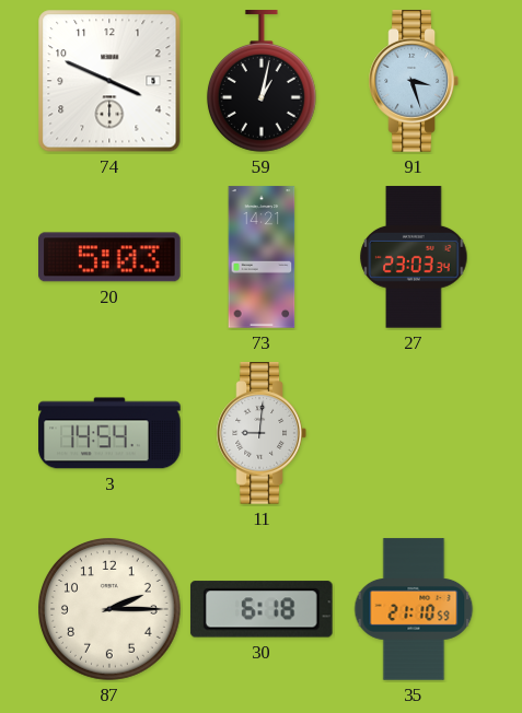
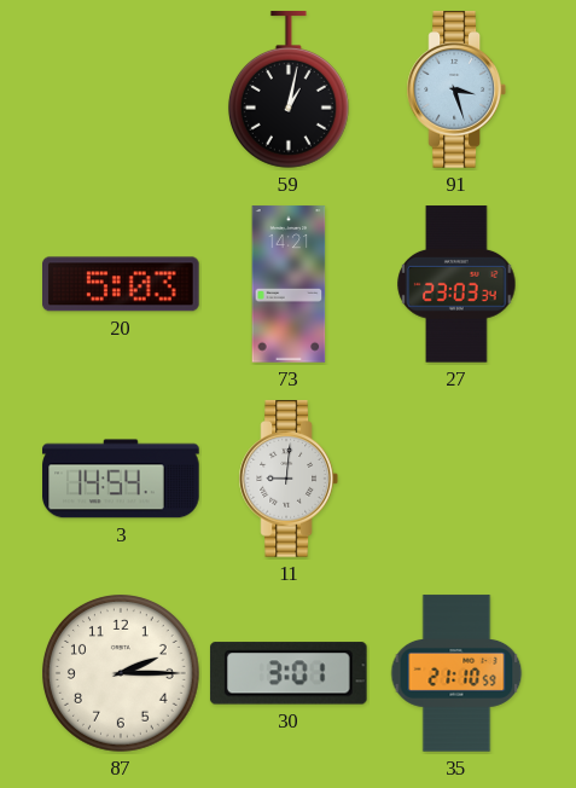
74: 3:49 -> none (109, 81)
30: 6:18 -> 3:01 (289, 673)
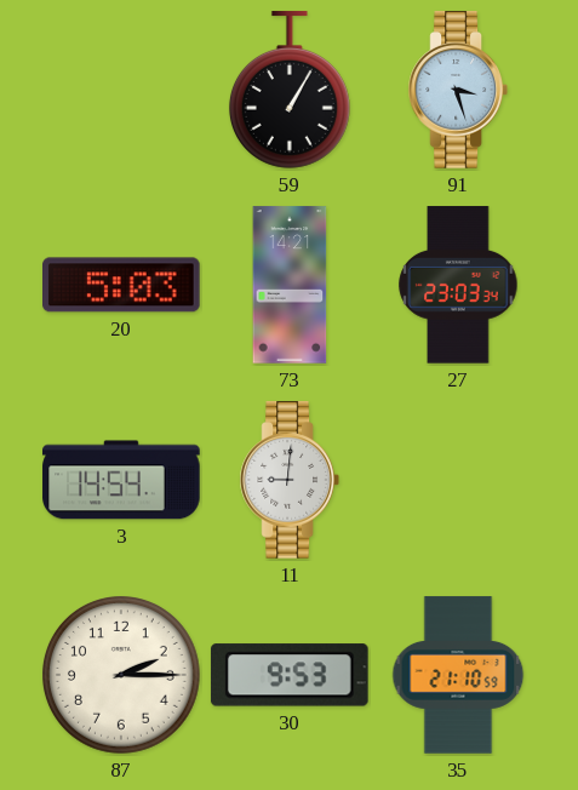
59: 1:02 -> 1:05 (290, 90)
30: 3:01 -> 9:53 (290, 675)
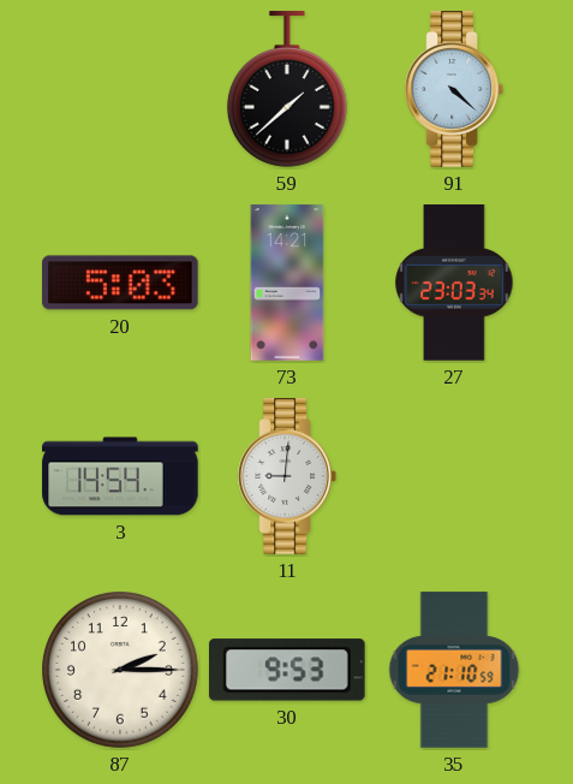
59: 1:05 -> 1:38 (287, 89)
91: 3:27 -> 4:22 (454, 89)
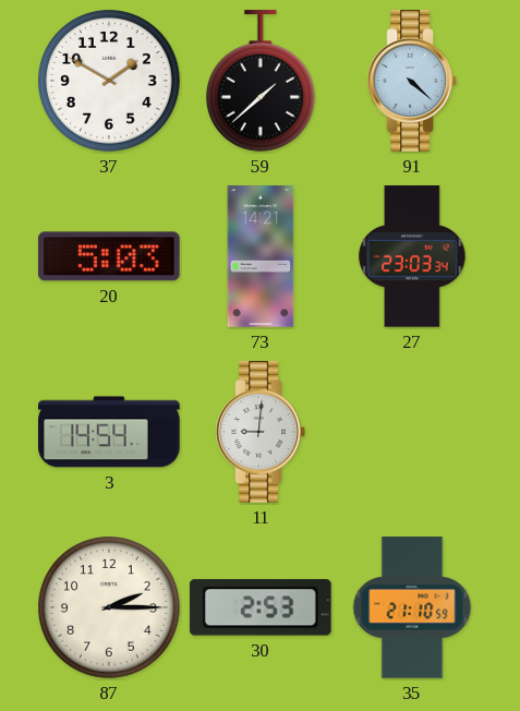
37: none -> 1:50 (110, 82)
30: 9:53 -> 2:53 (261, 607)
